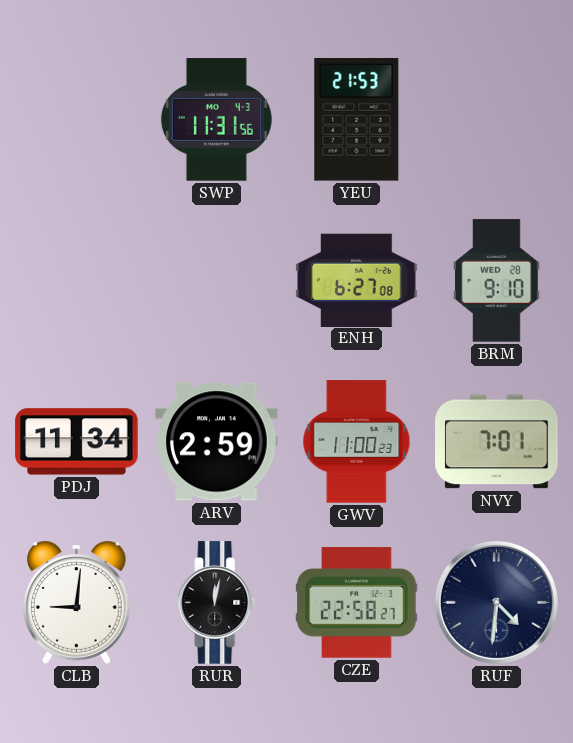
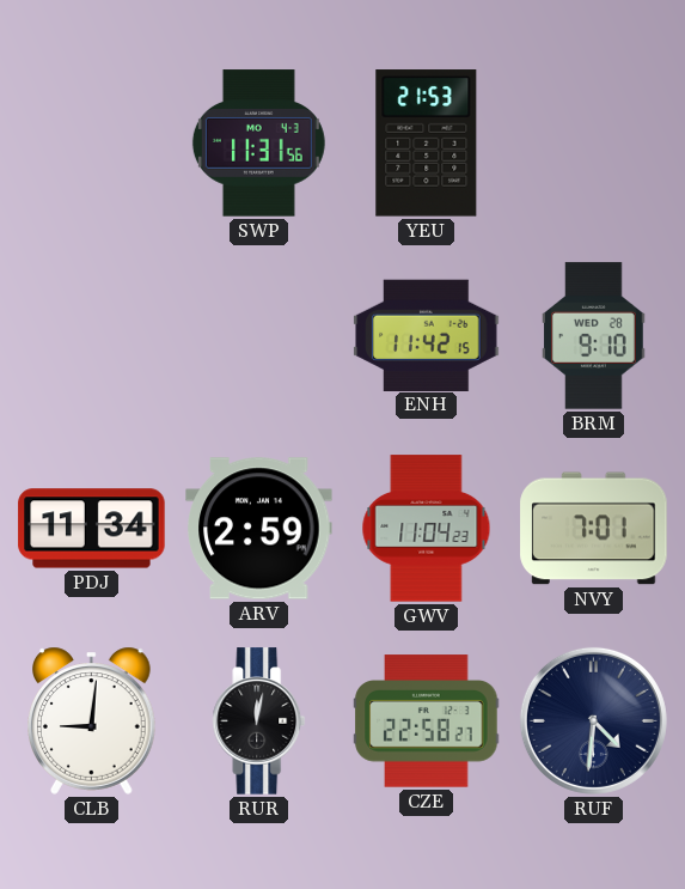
ENH: 6:27 -> 11:42 (427, 335)
GWV: 11:00 -> 11:04 (427, 529)
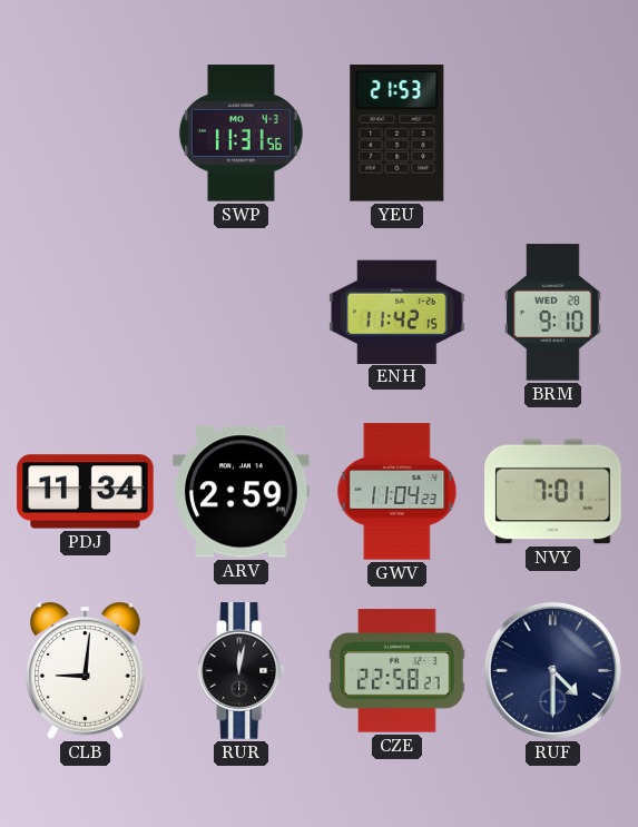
RUF: 4:31 -> 4:30 (552, 670)
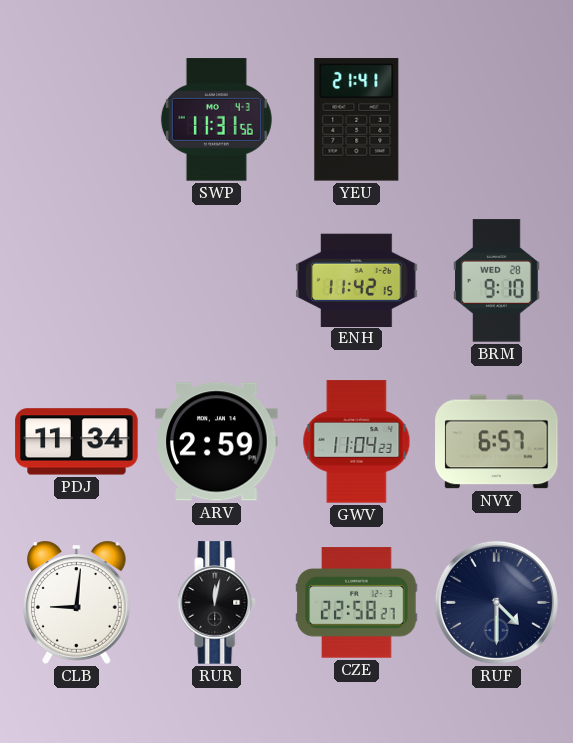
YEU: 21:53 -> 21:41 (357, 120)
NVY: 7:01 -> 6:57 (497, 442)
